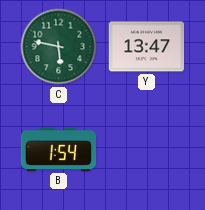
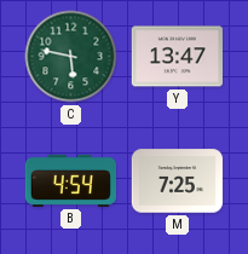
B: 1:54 -> 4:54 (70, 180)
M: none -> 7:25 (178, 181)
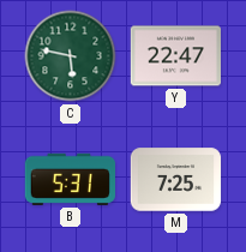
Y: 13:47 -> 22:47 (175, 56)
B: 4:54 -> 5:31 (70, 179)
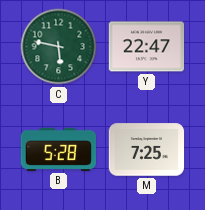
B: 5:31 -> 5:28 (58, 149)
